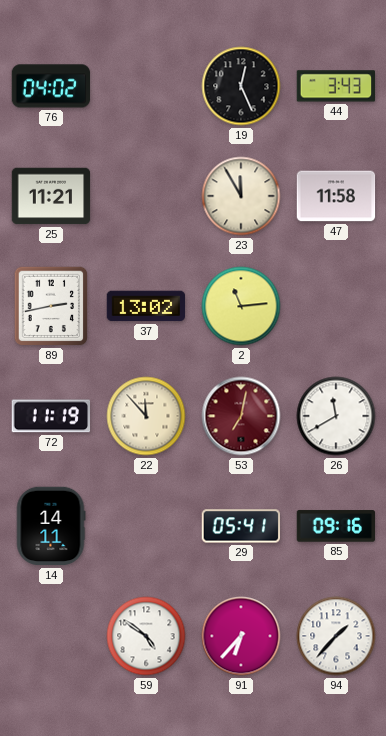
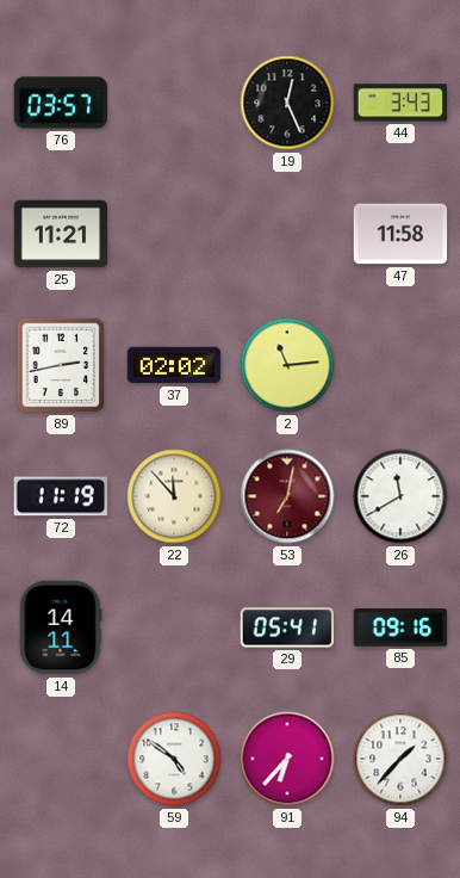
76: 04:02 -> 03:57 (61, 103)
23: 11:55 -> none (241, 196)
37: 13:02 -> 02:02 (174, 365)
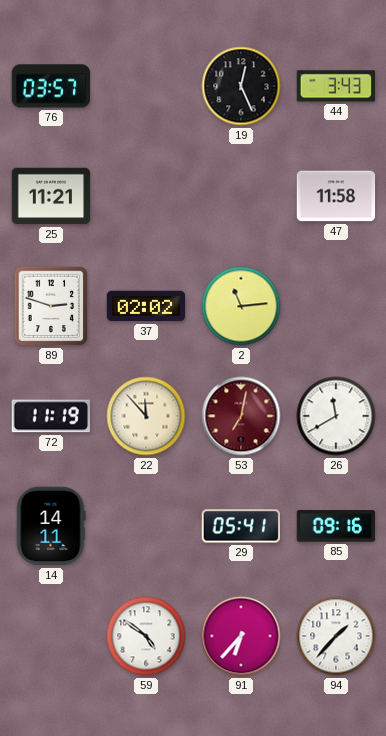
89: 2:43 -> 2:48 (51, 306)
